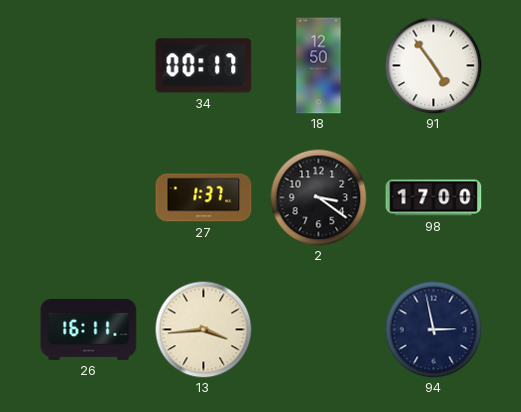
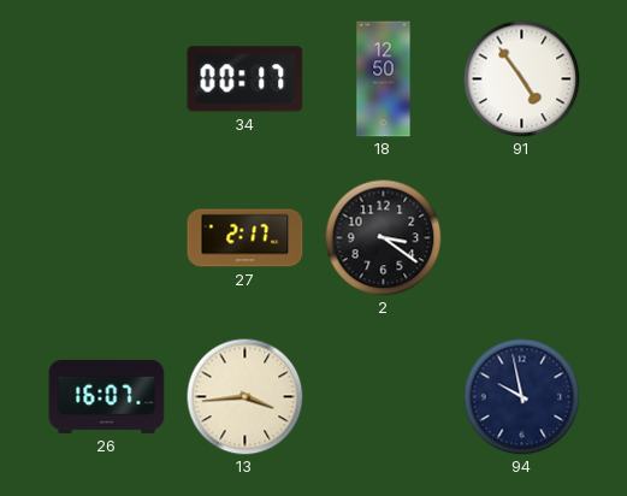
27: 1:37 -> 2:17 (246, 238)
98: 17:00 -> none (434, 198)
26: 16:11 -> 16:07 (107, 396)
94: 2:58 -> 9:58 (521, 396)
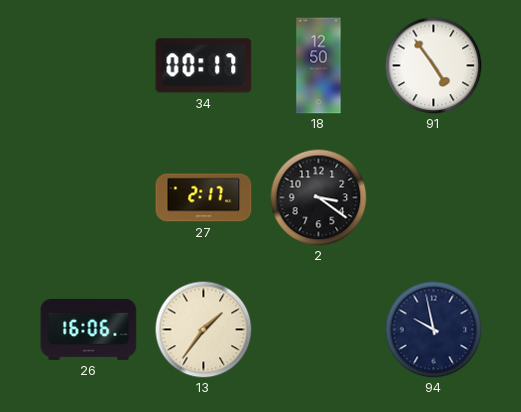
26: 16:07 -> 16:06 (89, 329)
13: 3:44 -> 1:36 (203, 329)
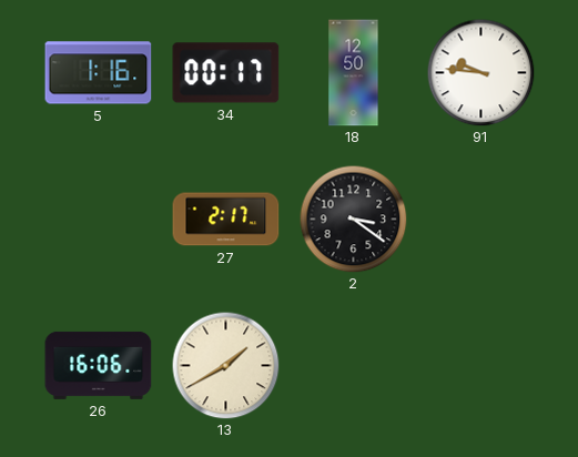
5: none -> 1:16 (99, 73)
91: 4:54 -> 9:46 (480, 72)
13: 1:36 -> 1:40 (225, 365)
94: 9:58 -> none (433, 329)
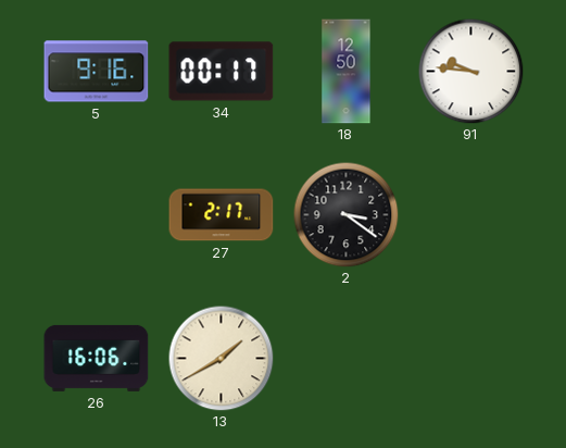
5: 1:16 -> 9:16 (97, 72)
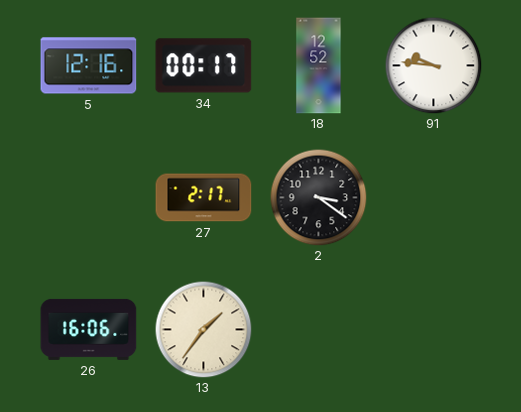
5: 9:16 -> 12:16 (89, 66)
18: 12:50 -> 12:52 (319, 66)
13: 1:40 -> 1:36 (203, 329)
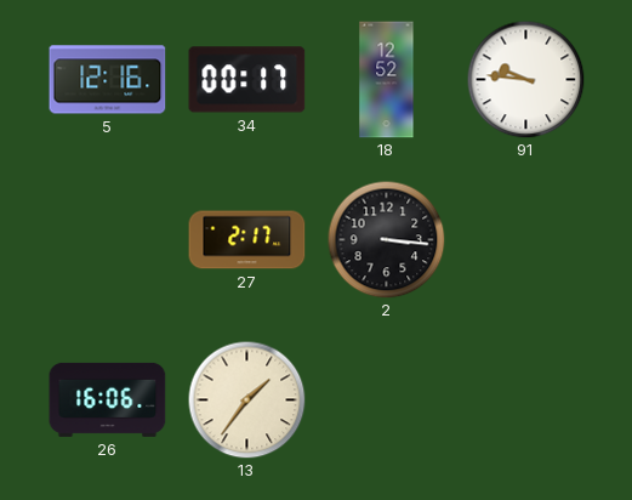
2: 3:21 -> 3:16 (386, 239)
